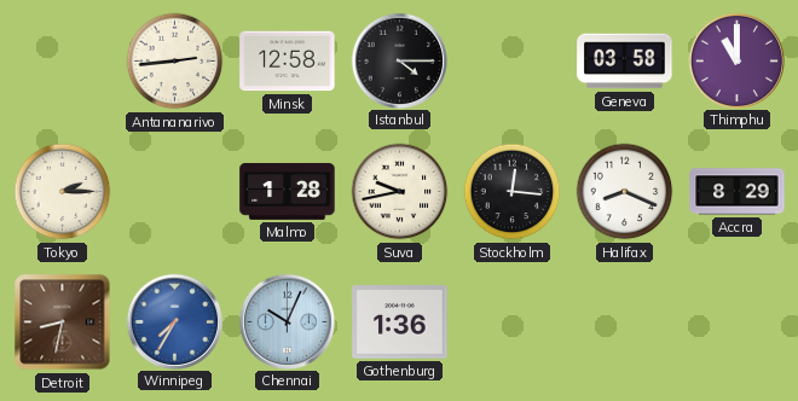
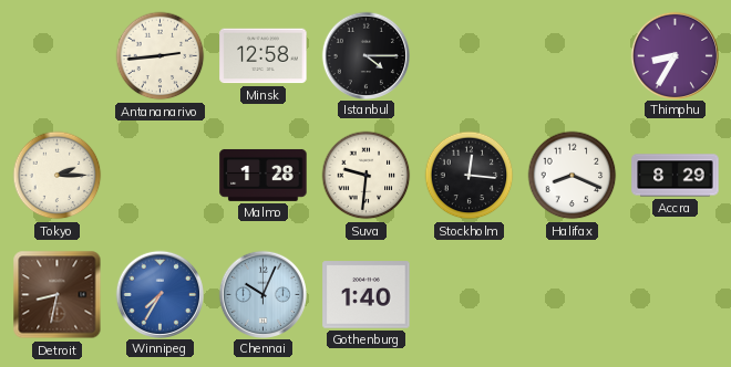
Geneva: 03:58 -> none (625, 62)
Thimphu: 11:00 -> 8:35 (675, 55)
Suva: 9:43 -> 9:31 (367, 176)
Gothenburg: 1:36 -> 1:40 (367, 295)
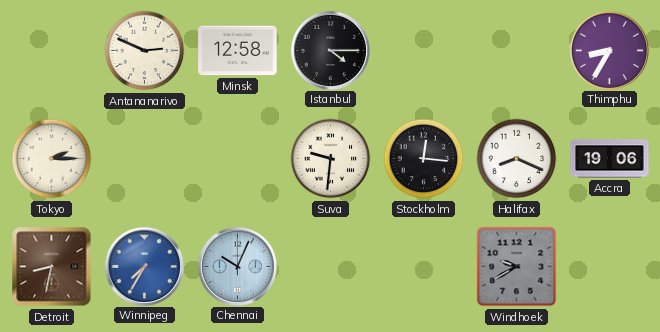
Antananarivo: 2:44 -> 2:49 (145, 51)
Malmo: 1:28 -> none (264, 175)
Accra: 8:29 -> 19:06 (610, 159)
Gothenburg: 1:40 -> none (367, 295)
Windhoek: none -> 9:40 (517, 267)
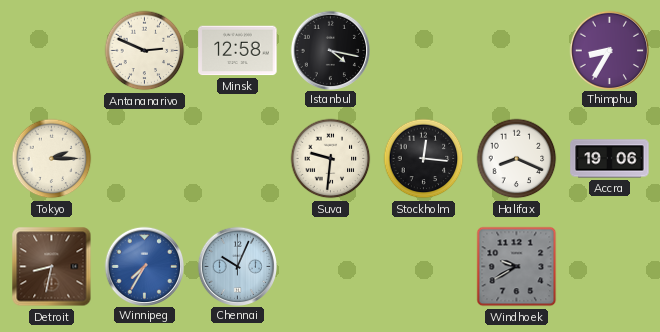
Istanbul: 4:15 -> 4:17 (330, 50)
